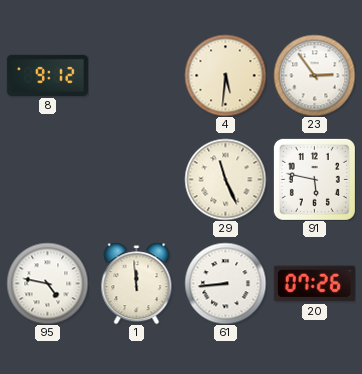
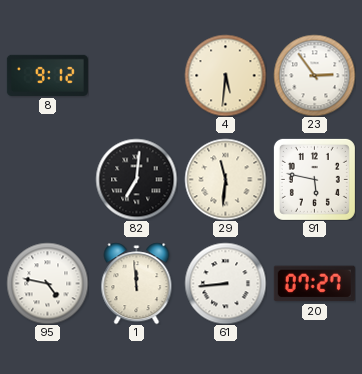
82: none -> 7:01 (136, 179)
29: 11:26 -> 11:31 (225, 179)
20: 07:26 -> 07:27 (314, 284)
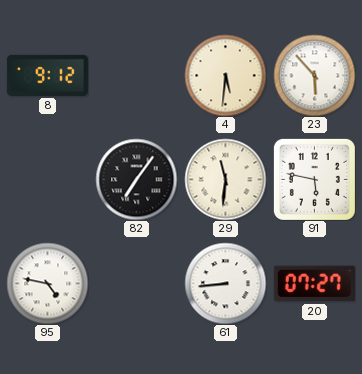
23: 2:54 -> 5:53 (314, 75)
82: 7:01 -> 7:06 (136, 179)
1: 11:59 -> none (137, 283)
